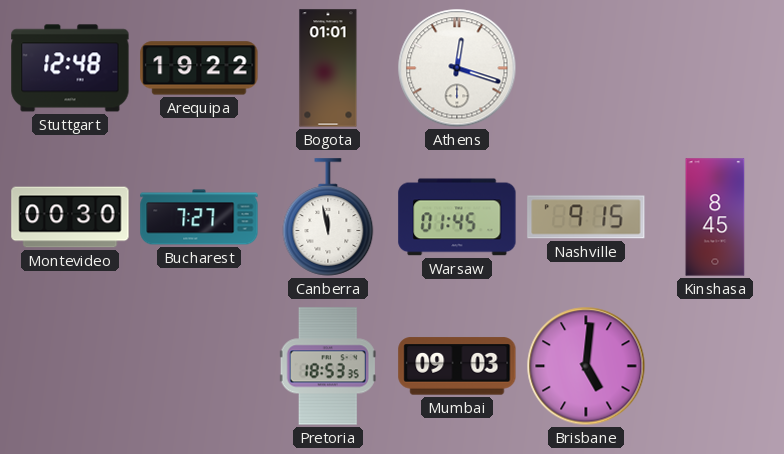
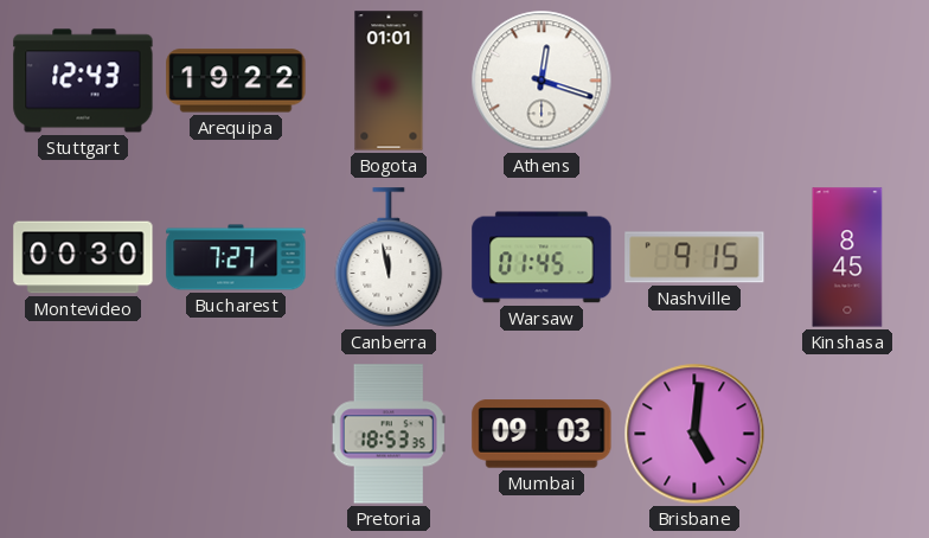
Stuttgart: 12:48 -> 12:43 (83, 81)
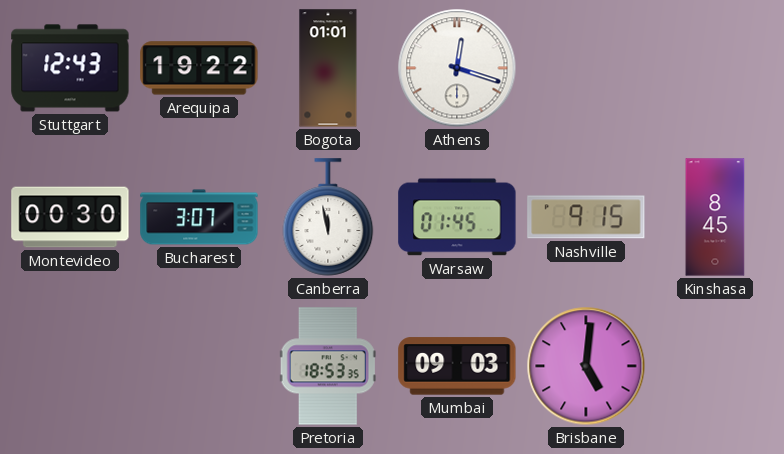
Bucharest: 7:27 -> 3:07 (199, 217)
